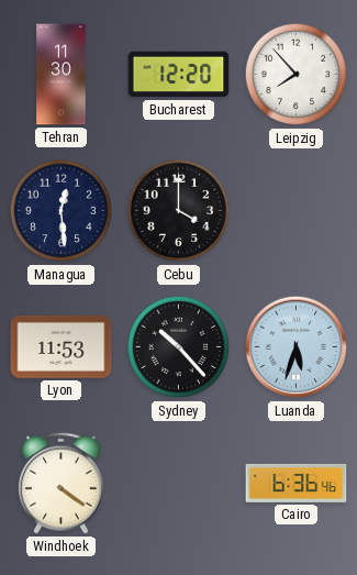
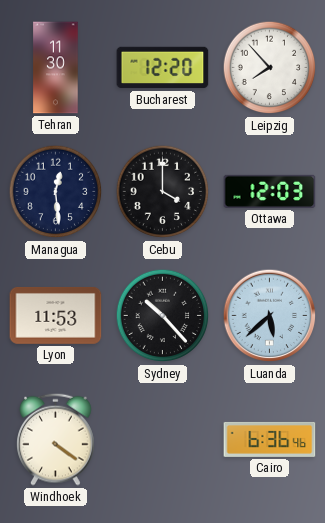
Ottawa: none -> 12:03 (270, 191)
Luanda: 5:33 -> 5:38 (270, 316)
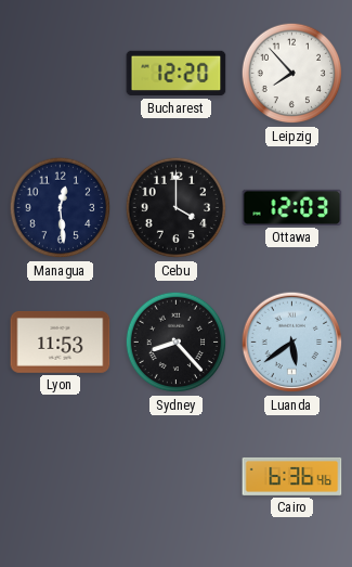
Tehran: 11:30 -> none (56, 68)
Sydney: 10:23 -> 8:23 (177, 343)
Luanda: 5:38 -> 5:39 (292, 343)
Windhoek: 4:21 -> none (56, 439)
